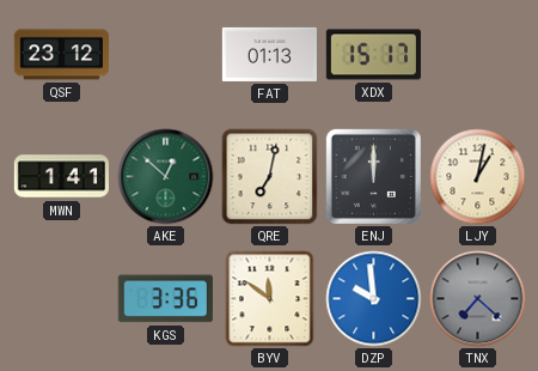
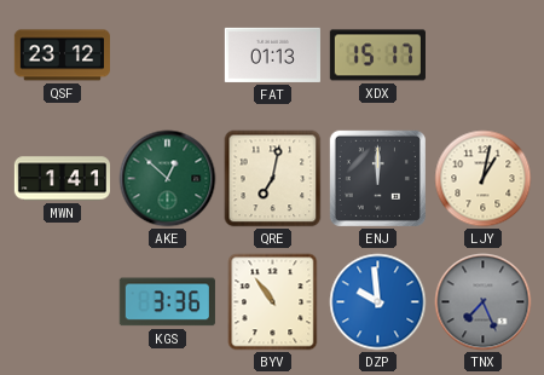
BYV: 11:51 -> 10:54 (273, 302)
TNX: 7:22 -> 7:26 (484, 302)
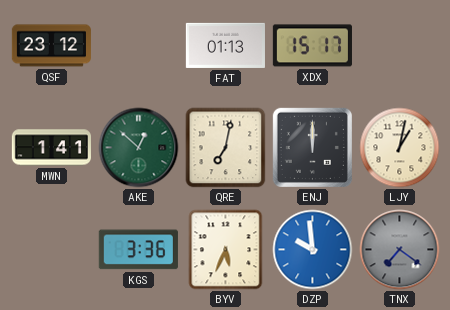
BYV: 10:54 -> 5:34 (226, 250)
TNX: 7:26 -> 7:21 (400, 250)
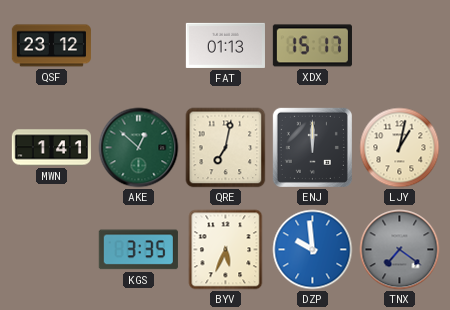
KGS: 3:36 -> 3:35 (138, 250)
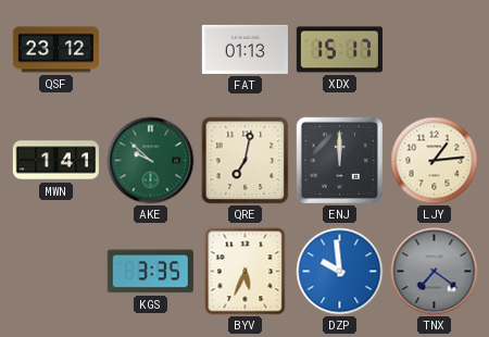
AKE: 12:52 -> 9:52 (151, 161)
LJY: 1:02 -> 1:14 (435, 161)
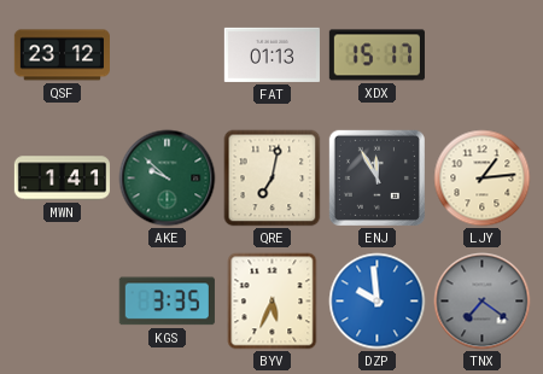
ENJ: 12:00 -> 11:55 (376, 177)
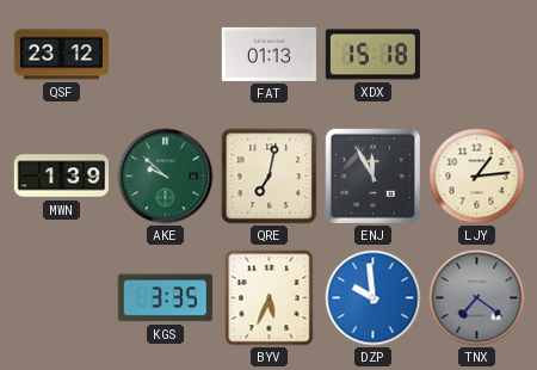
XDX: 15:17 -> 15:18 (372, 55)
MWN: 1:41 -> 1:39 (61, 177)
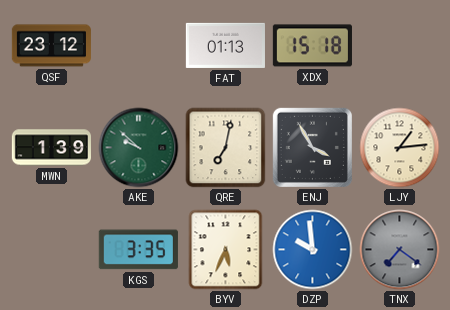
ENJ: 11:55 -> 3:55 (312, 147)
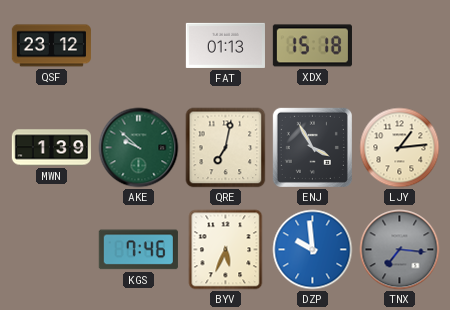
KGS: 3:35 -> 7:46 (138, 250)
TNX: 7:21 -> 7:16 (400, 250)
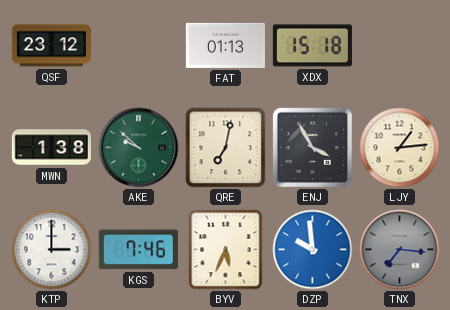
MWN: 1:39 -> 1:38 (51, 148)
KTP: none -> 3:00 (52, 250)
